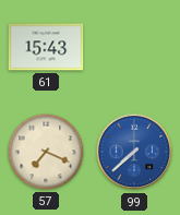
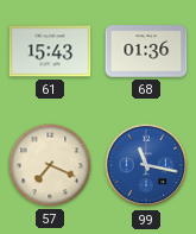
68: none -> 01:36 (146, 51)
99: 7:38 -> 11:17 (146, 165)
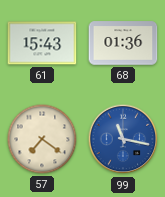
57: 7:19 -> 7:21 (42, 139)
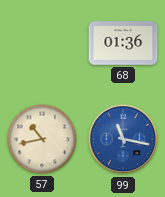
61: 15:43 -> none (42, 43)
57: 7:21 -> 10:43 (42, 139)
